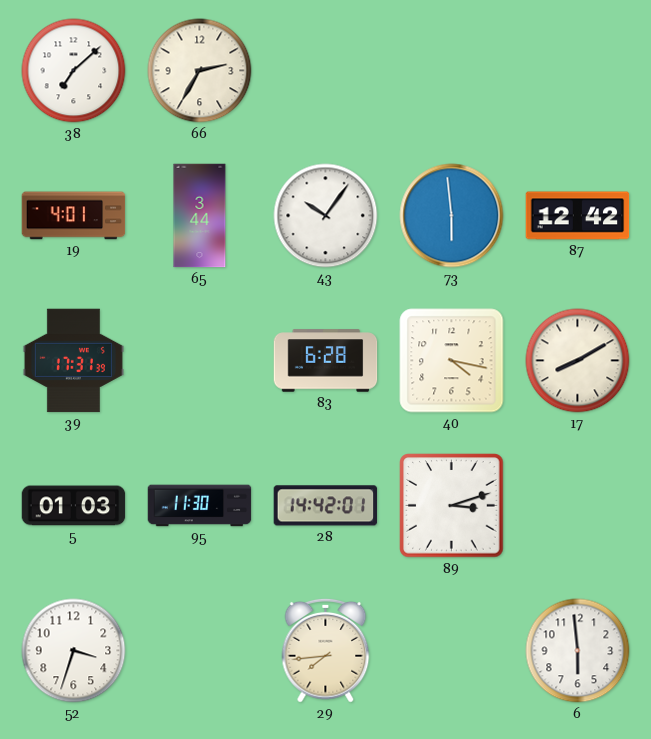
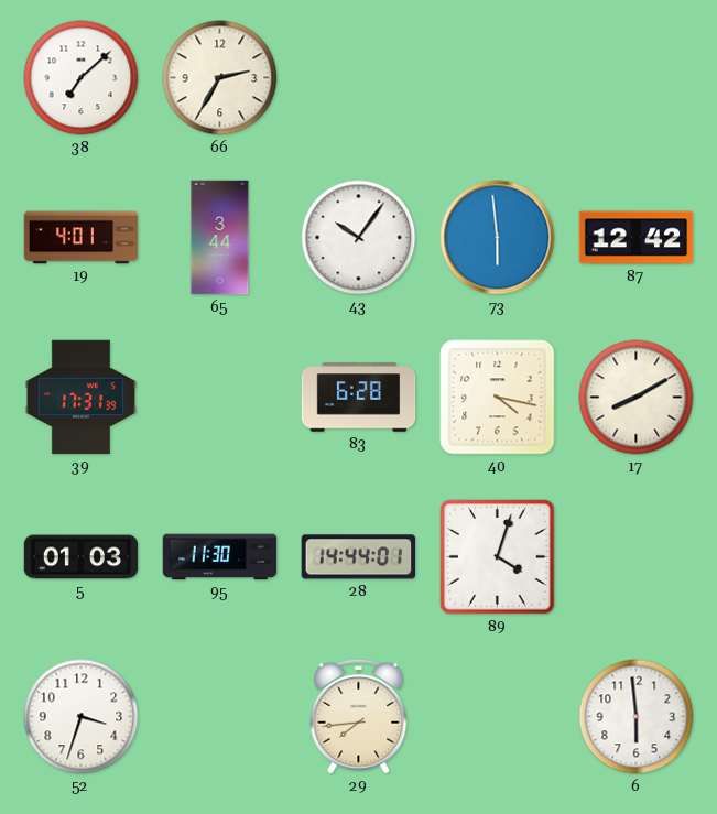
28: 14:42 -> 14:44 (359, 557)
89: 3:12 -> 4:03 (498, 557)
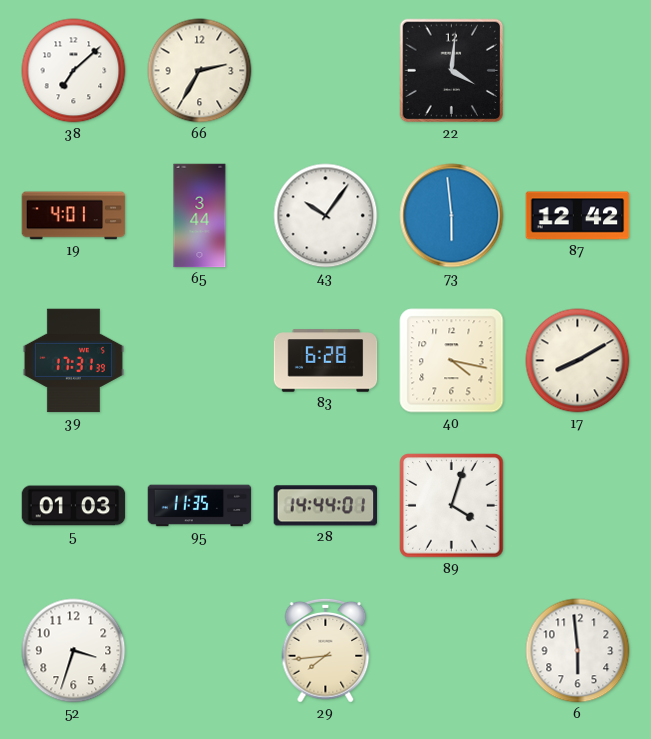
22: none -> 4:01 (452, 71)
95: 11:30 -> 11:35 (200, 506)
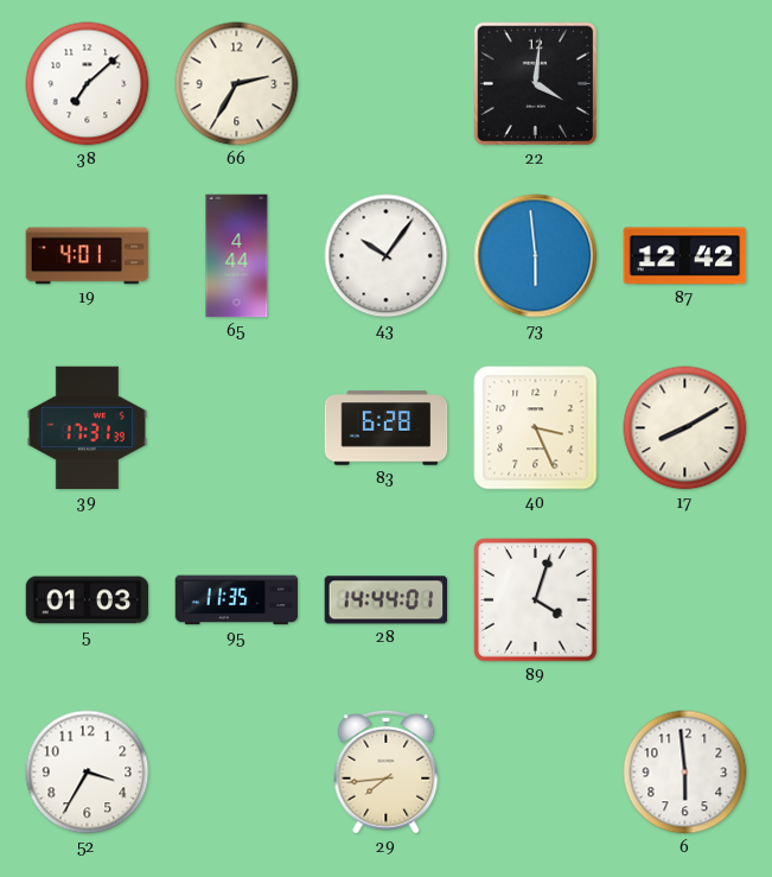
65: 3:44 -> 4:44 (237, 256)
40: 4:17 -> 3:26 (536, 428)
52: 3:33 -> 3:35 (88, 773)
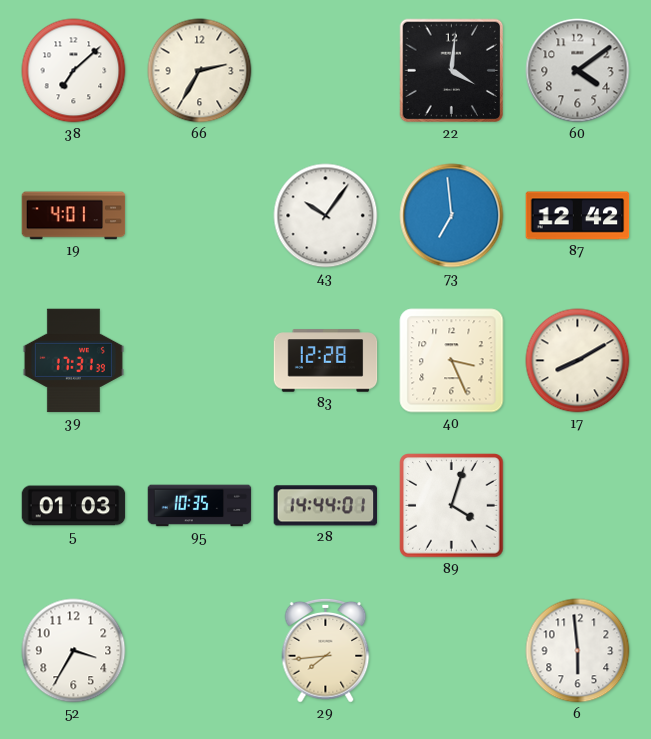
60: none -> 4:09 (578, 71)
65: 4:44 -> none (237, 256)
73: 5:59 -> 6:59 (452, 216)
83: 6:28 -> 12:28 (326, 361)
95: 11:35 -> 10:35 (200, 506)
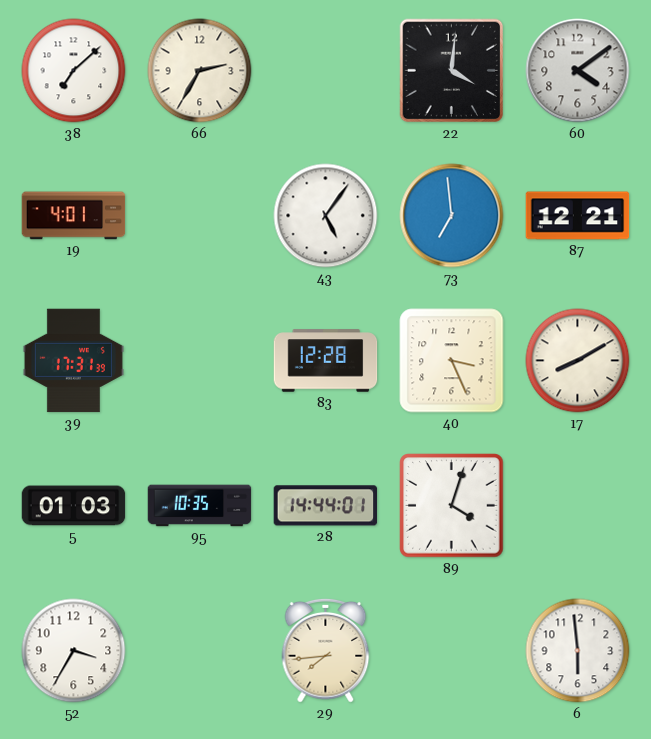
43: 10:06 -> 5:06 (326, 216)
87: 12:42 -> 12:21 (578, 216)
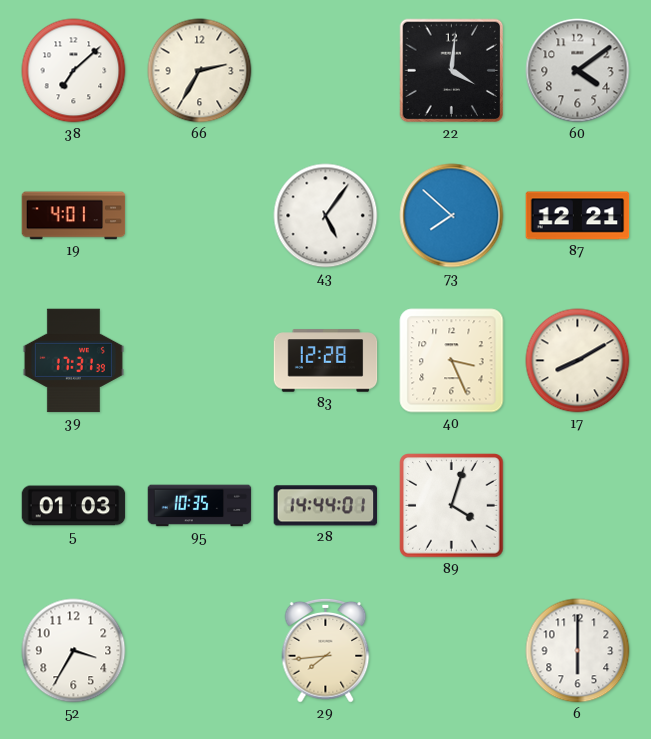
73: 6:59 -> 7:52 (452, 216)
6: 5:59 -> 6:00 (578, 651)
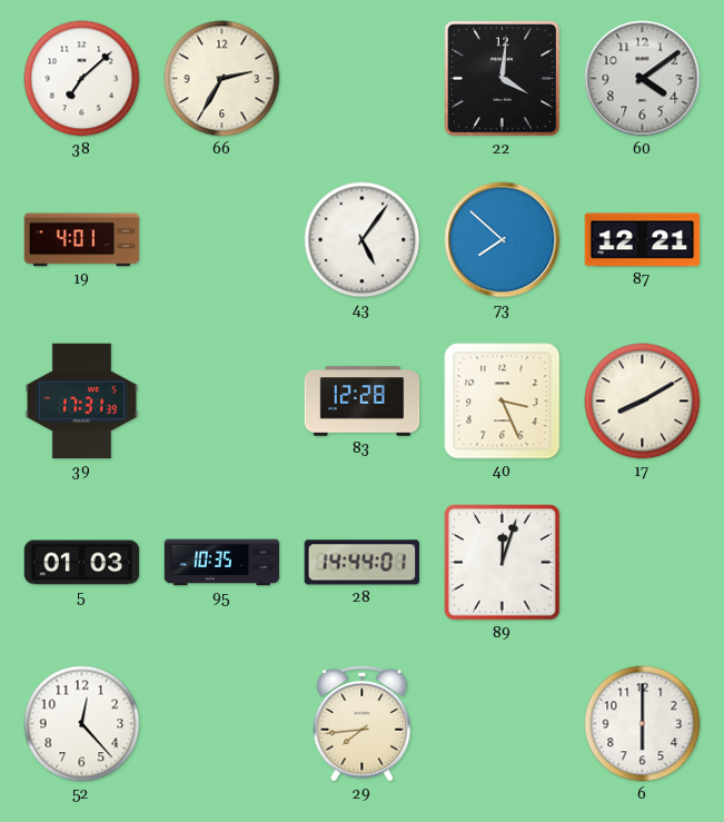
89: 4:03 -> 12:03 (503, 563)
52: 3:35 -> 12:23 (82, 724)
